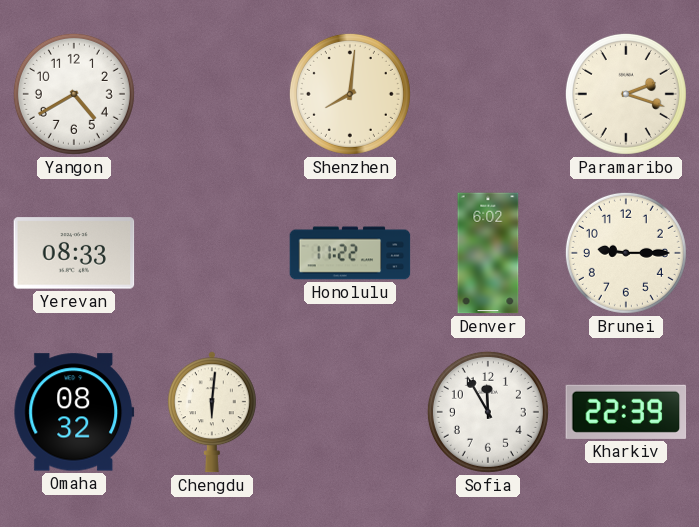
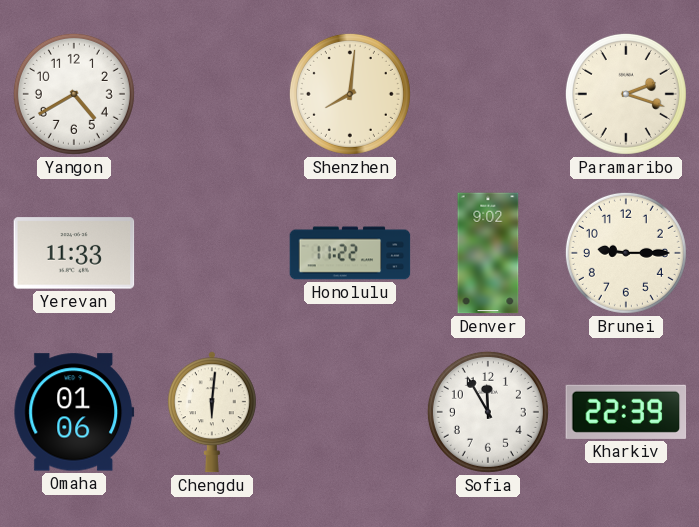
Yerevan: 08:33 -> 11:33 (74, 253)
Denver: 6:02 -> 9:02 (488, 253)
Omaha: 08:32 -> 01:06 (74, 412)
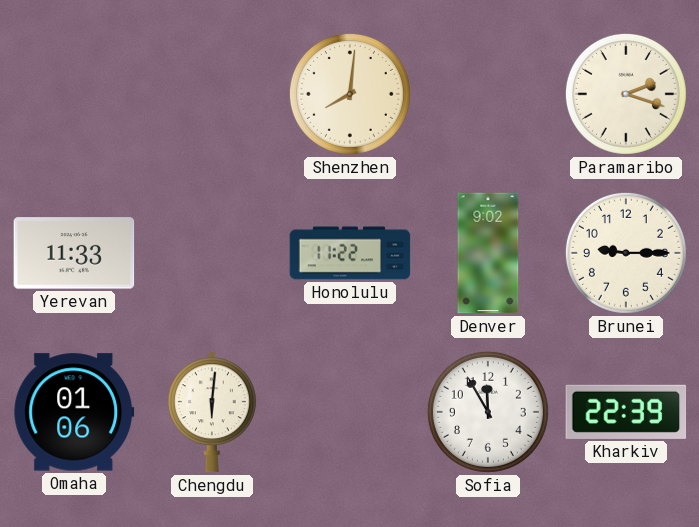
Yangon: 4:40 -> none (74, 94)
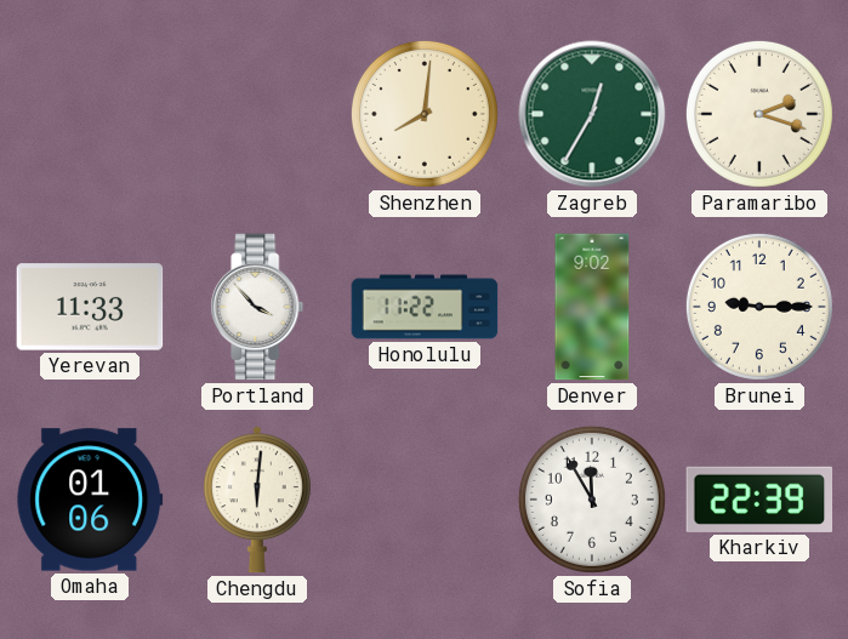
Zagreb: none -> 12:35 (592, 114)
Portland: none -> 3:53 (257, 307)
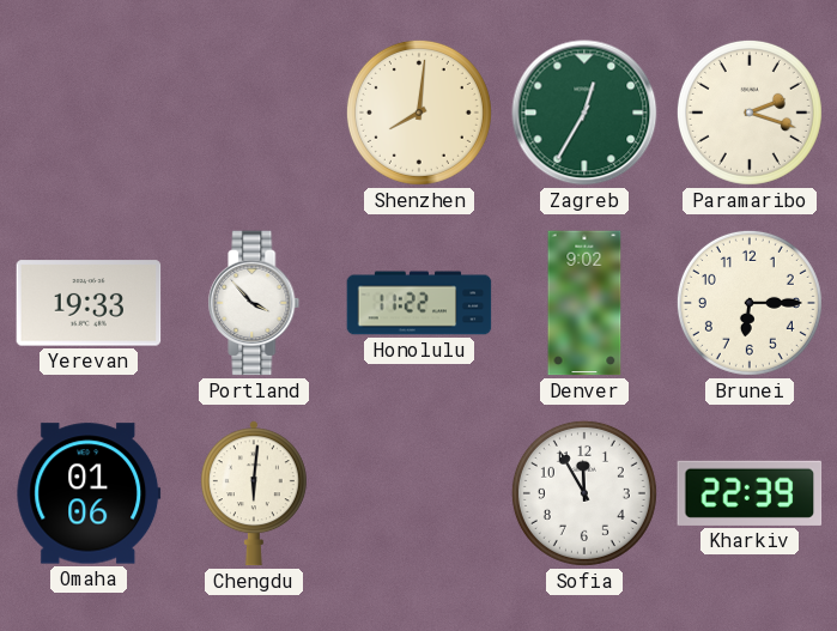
Yerevan: 11:33 -> 19:33 (89, 303)
Brunei: 9:15 -> 6:15 (750, 303)
